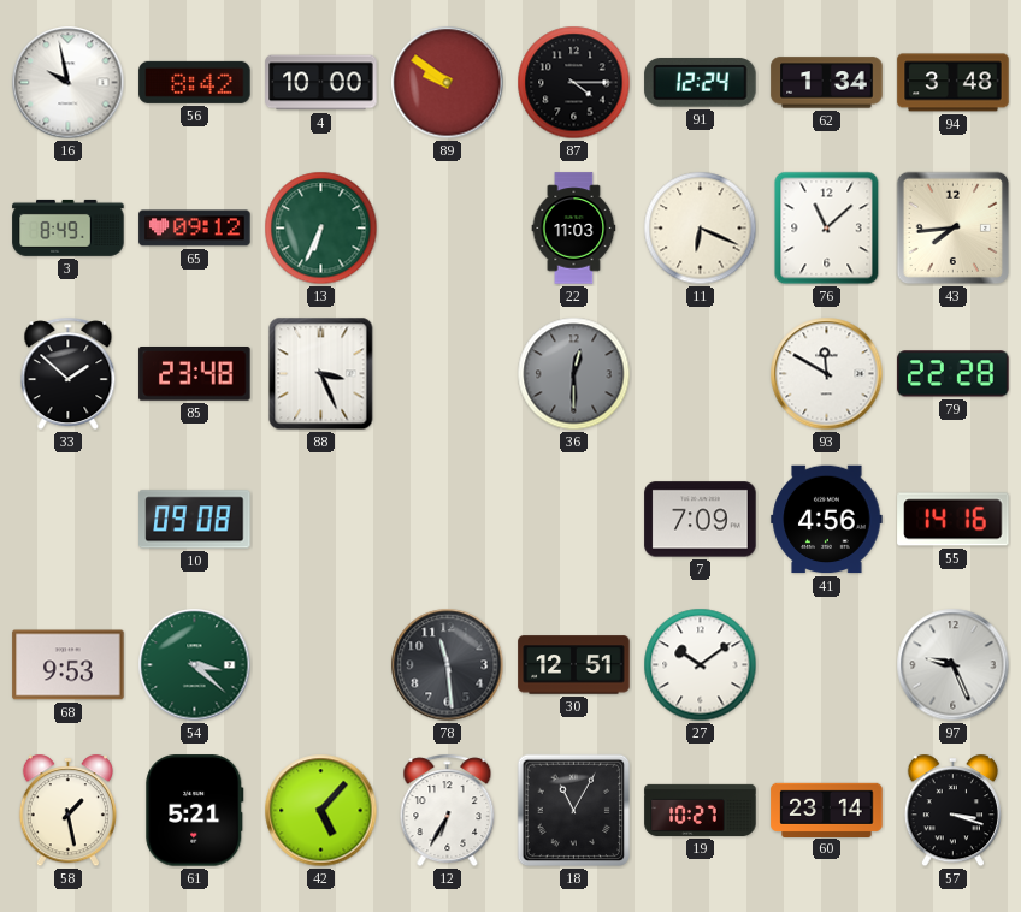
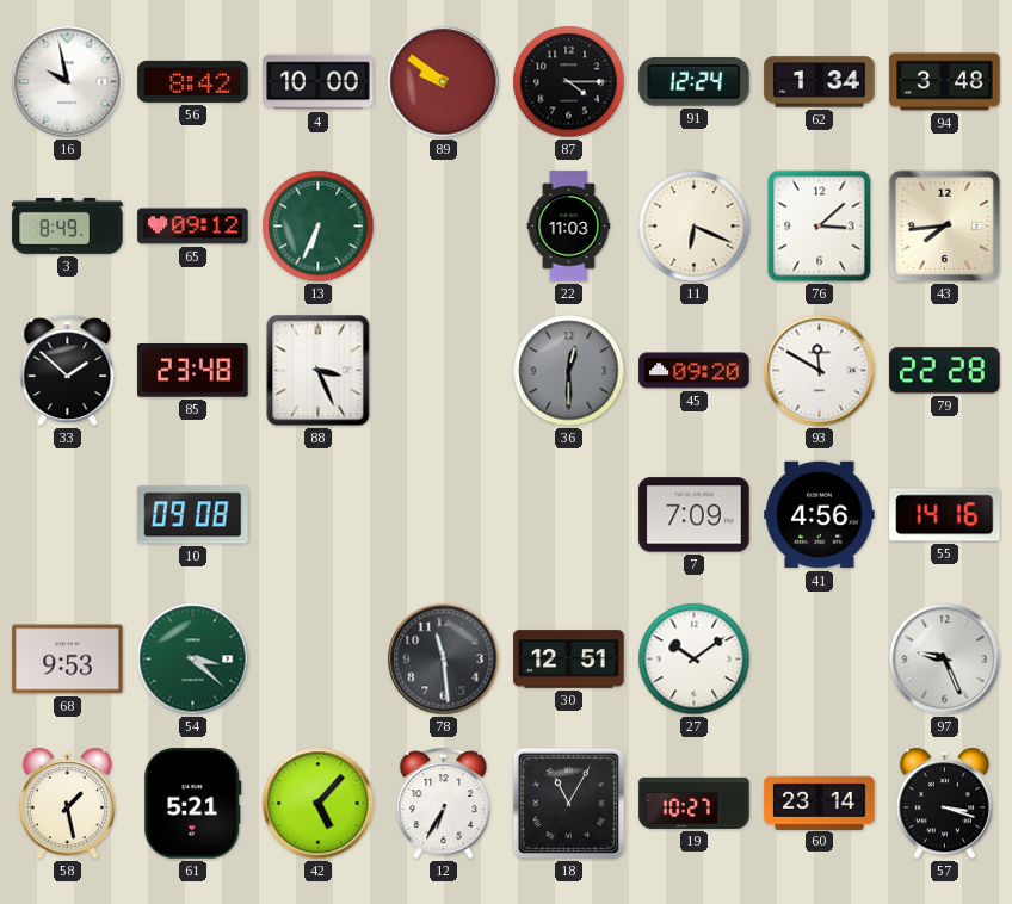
76: 11:08 -> 3:08 (820, 227)
45: none -> 09:20 (695, 371)
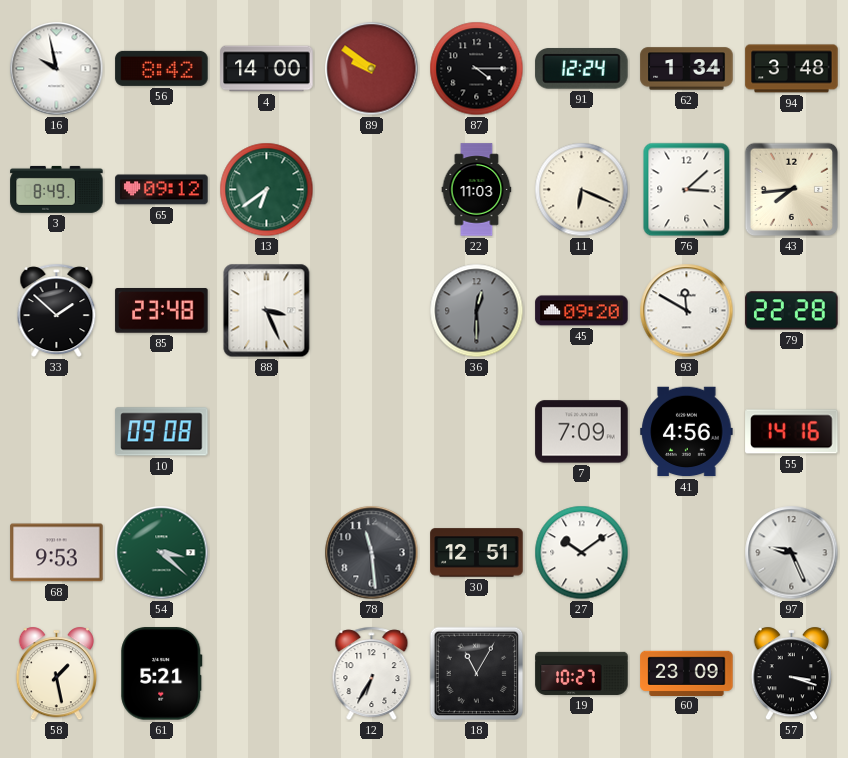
4: 10:00 -> 14:00 (267, 69)
13: 6:34 -> 6:39 (267, 190)
42: 5:07 -> none (319, 804)
60: 23:14 -> 23:09 (687, 673)
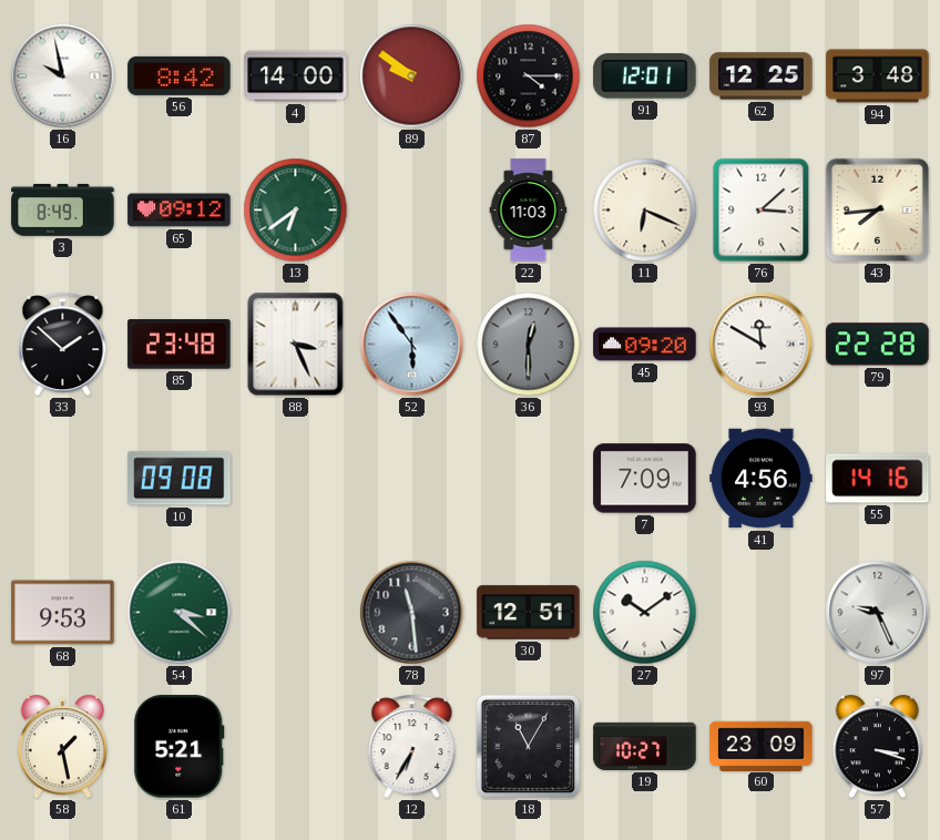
91: 12:24 -> 12:01 (645, 76)
62: 1:34 -> 12:25 (762, 76)
52: none -> 5:54 (412, 345)
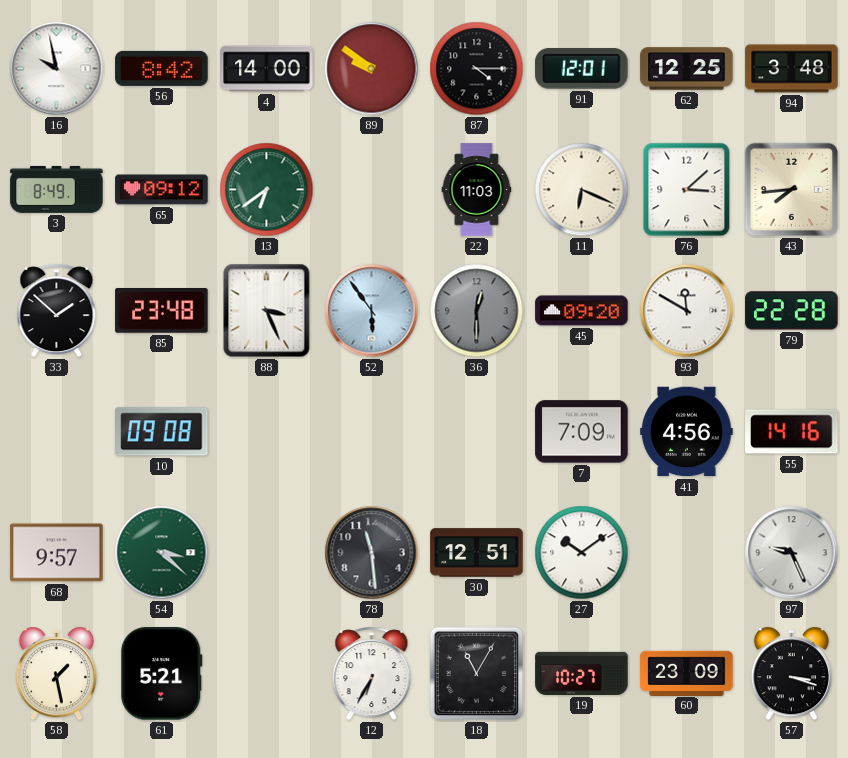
68: 9:53 -> 9:57 (57, 553)
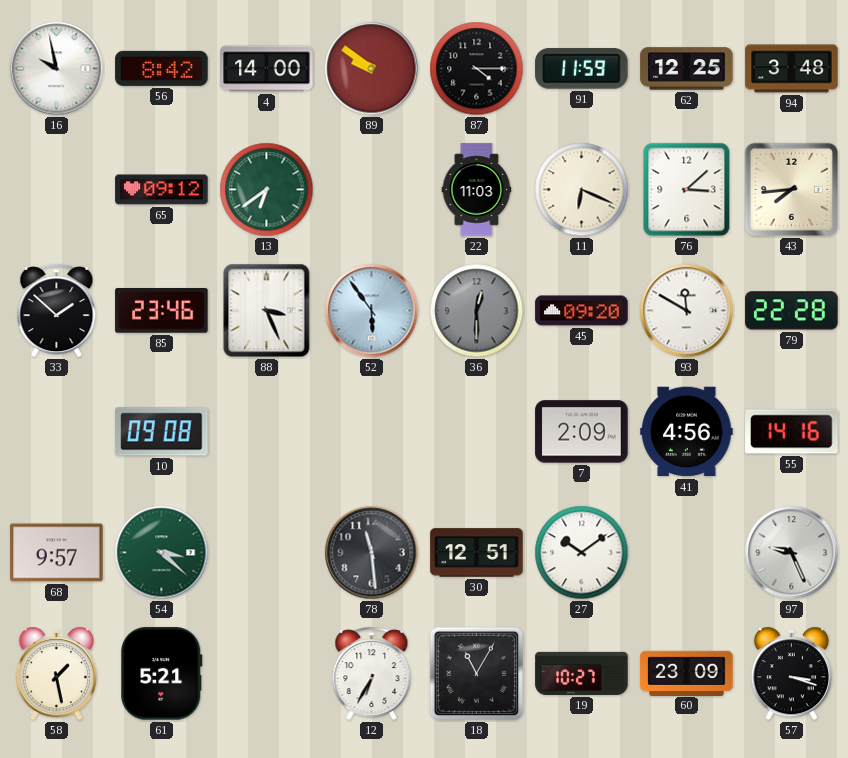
91: 12:01 -> 11:59 (582, 69)
3: 8:49 -> none (57, 189)
85: 23:48 -> 23:46 (162, 311)
7: 7:09 -> 2:09 (582, 432)
